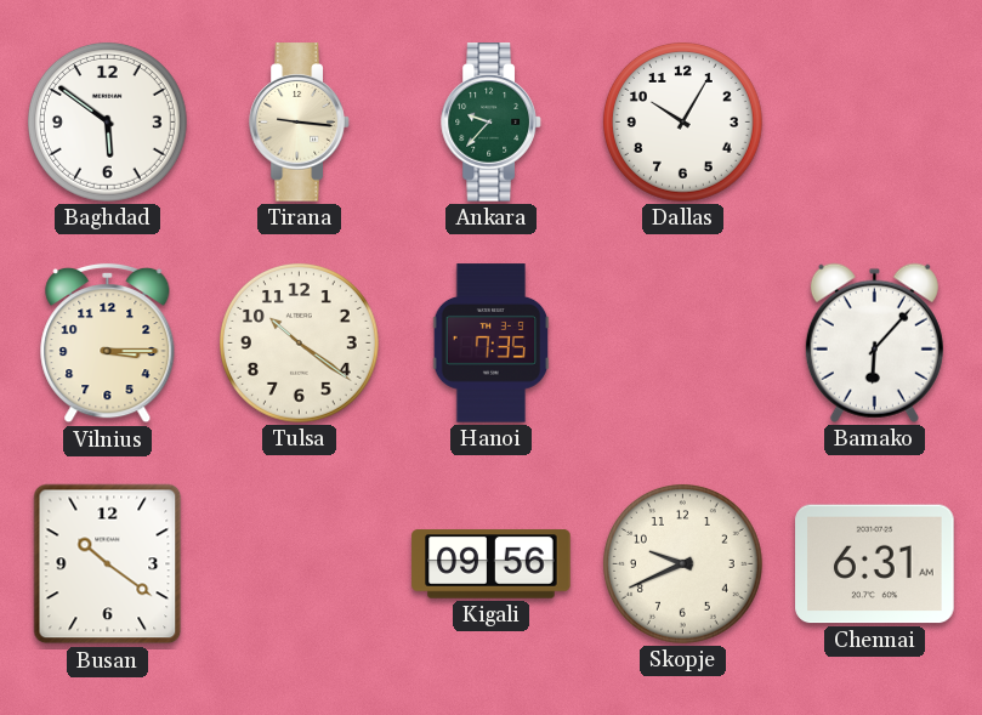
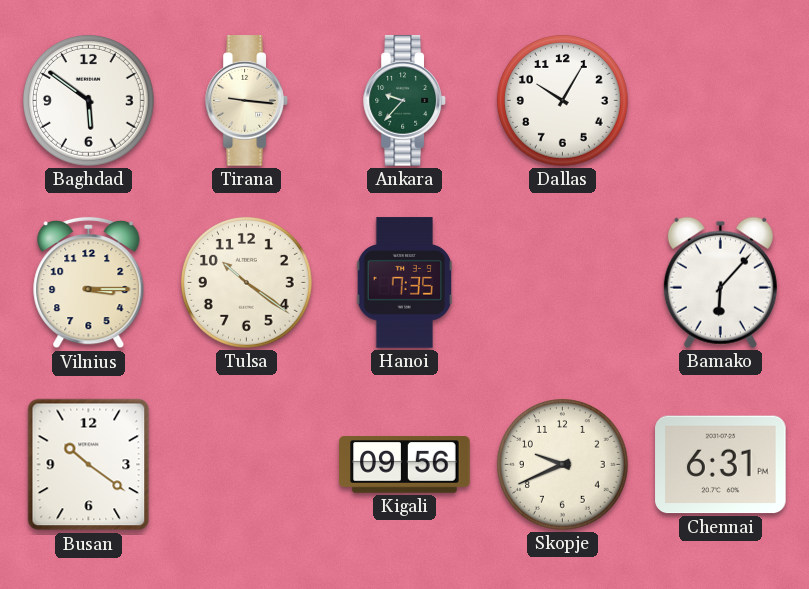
Chennai: 6:31 AM -> 6:31 PM (721, 465)
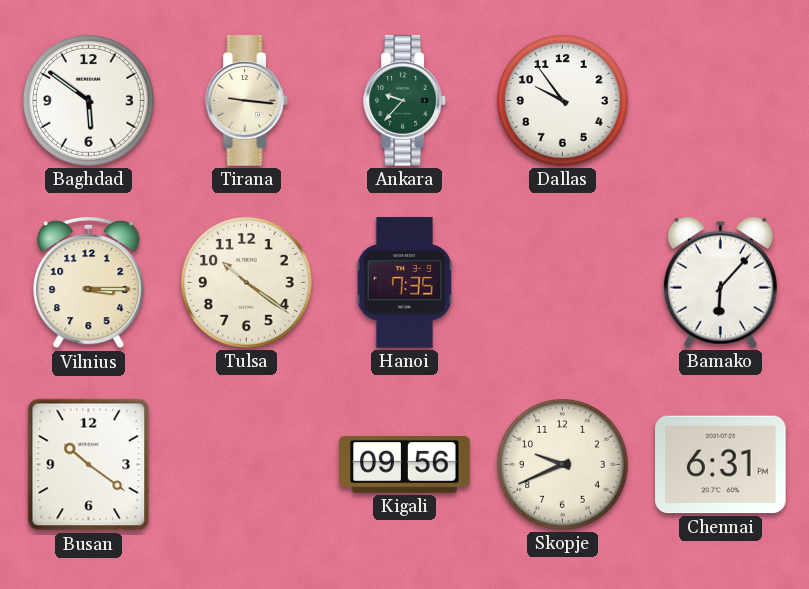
Dallas: 10:05 -> 9:54 (562, 100)
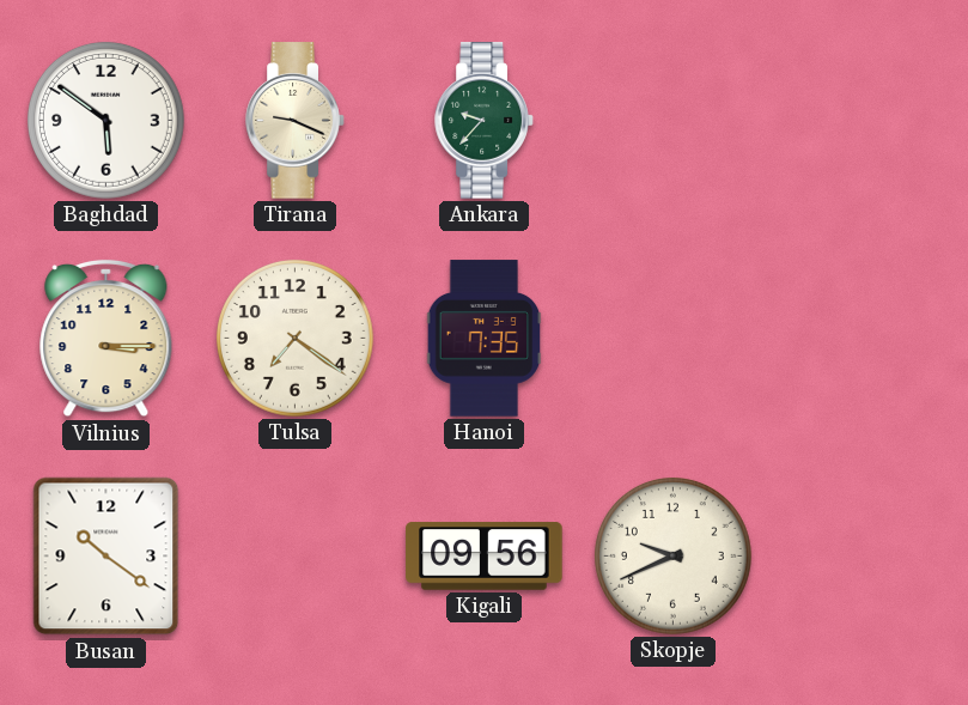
Tirana: 9:16 -> 9:19 (296, 121)
Dallas: 9:54 -> none (562, 100)
Tulsa: 10:21 -> 7:21 (294, 338)
Bamako: 6:07 -> none (720, 282)
Chennai: 6:31 -> none (721, 465)
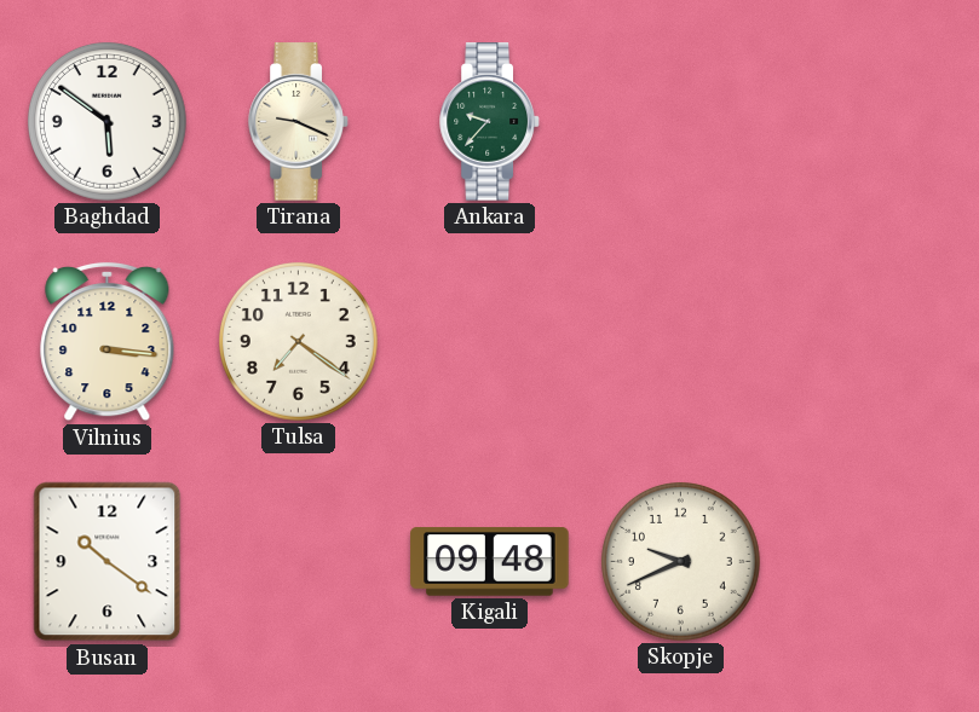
Vilnius: 3:15 -> 3:16 (108, 342)
Hanoi: 7:35 -> none (485, 339)
Kigali: 09:56 -> 09:48 (490, 562)
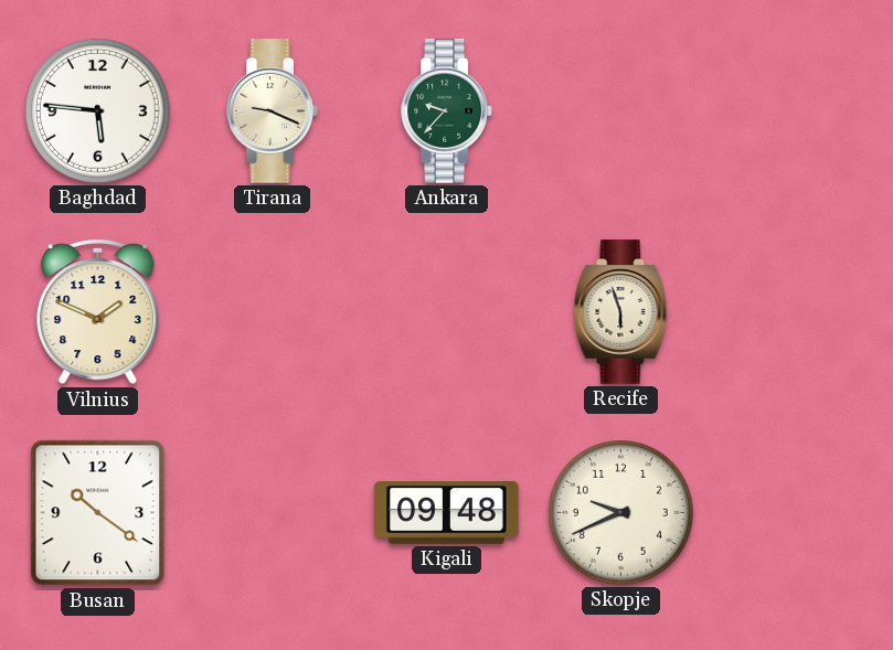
Baghdad: 5:51 -> 5:46 (97, 110)
Vilnius: 3:16 -> 1:49 (98, 312)
Tulsa: 7:21 -> none (298, 341)
Recife: none -> 5:57 (621, 312)
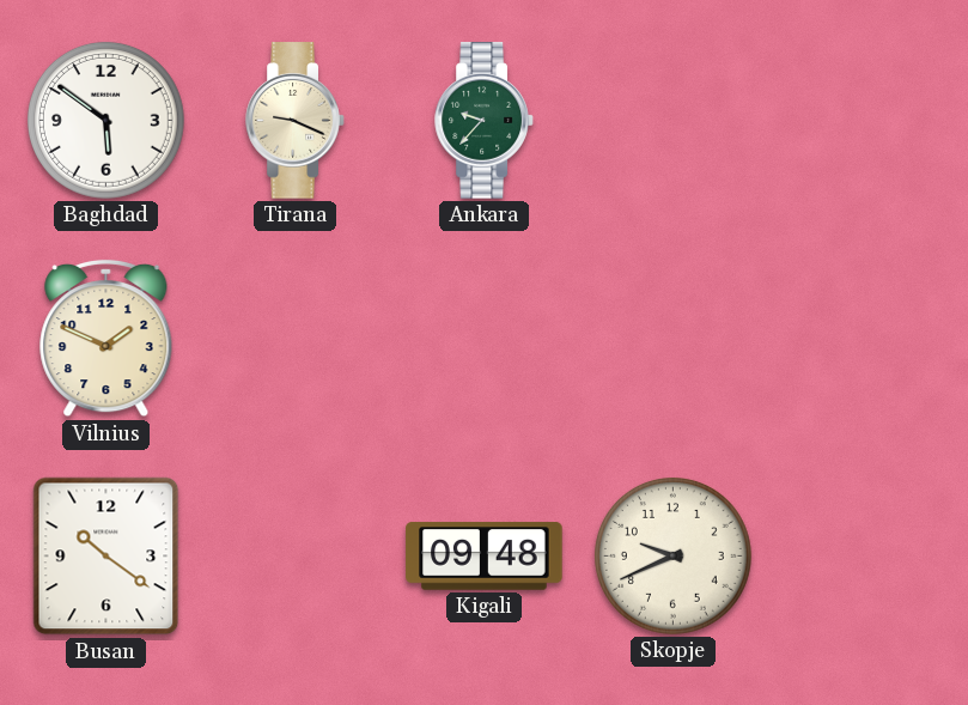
Baghdad: 5:46 -> 5:51 (105, 120)
Recife: 5:57 -> none (621, 312)
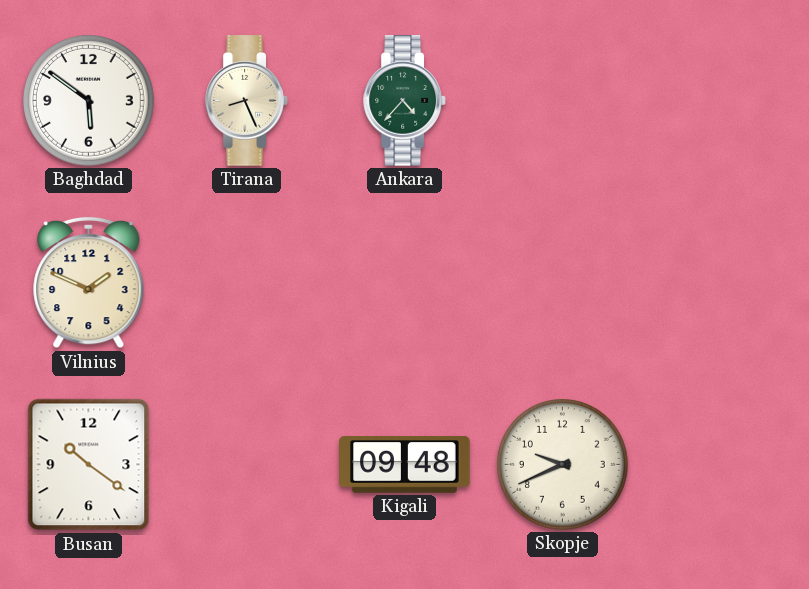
Tirana: 9:19 -> 8:26 (247, 101)
Ankara: 9:37 -> 4:37 (405, 101)
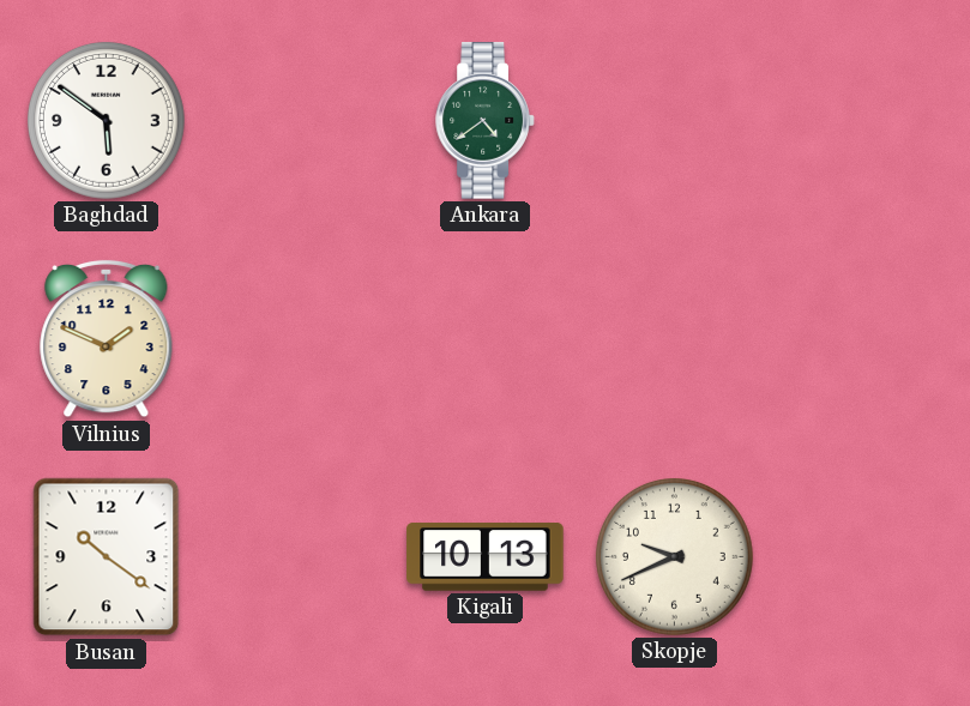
Tirana: 8:26 -> none (247, 101)
Ankara: 4:37 -> 4:39 (486, 121)
Kigali: 09:48 -> 10:13 (486, 557)
